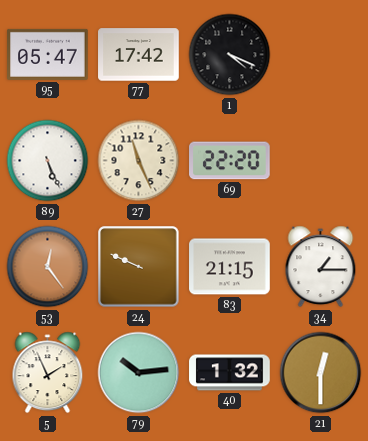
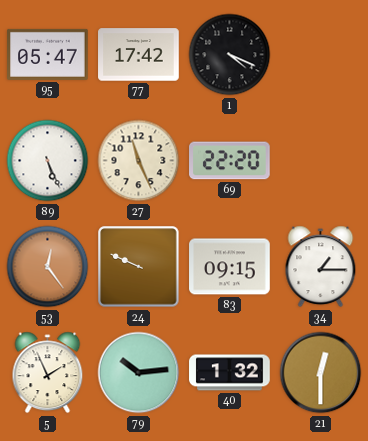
83: 21:15 -> 09:15 (230, 267)
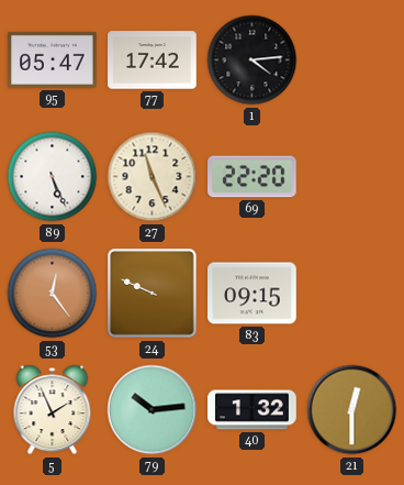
1: 4:19 -> 4:14 (252, 60)
34: 1:15 -> none (321, 267)
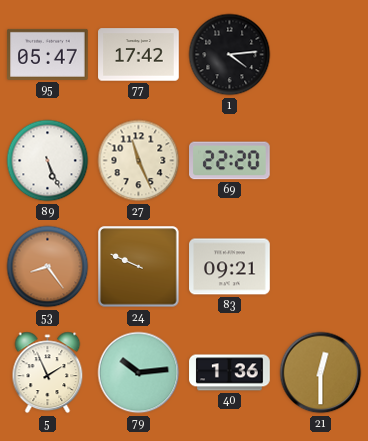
53: 12:24 -> 8:24 (48, 267)
83: 09:15 -> 09:21 (230, 267)
40: 1:32 -> 1:36 (230, 373)
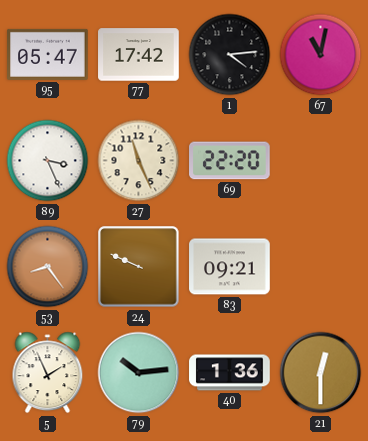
67: none -> 11:02 (321, 55)
89: 5:26 -> 3:26 (48, 161)
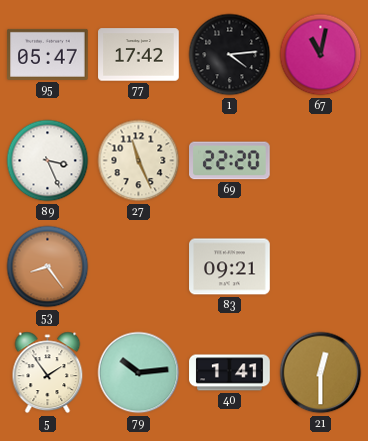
24: 9:49 -> none (139, 267)
5: 1:56 -> 1:54 (48, 373)
40: 1:36 -> 1:41 (230, 373)
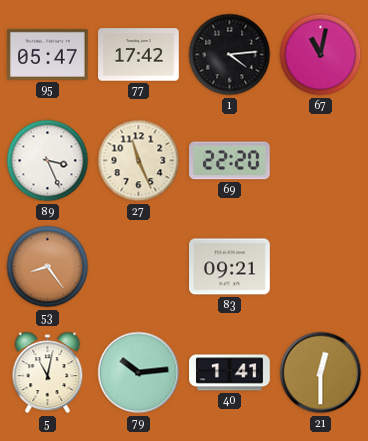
5: 1:54 -> 11:02 (48, 373)
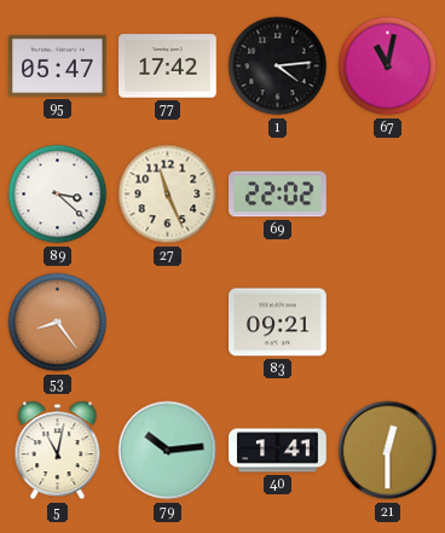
89: 3:26 -> 3:22 (58, 195)
69: 22:20 -> 22:02 (278, 195)
